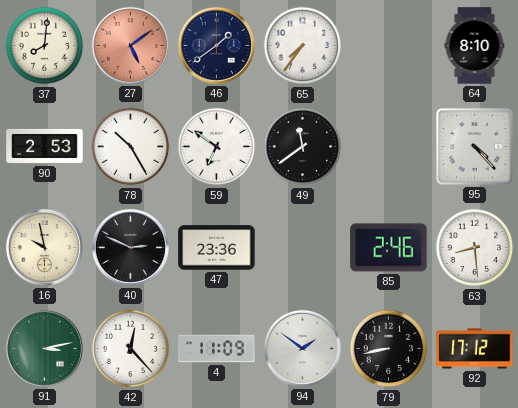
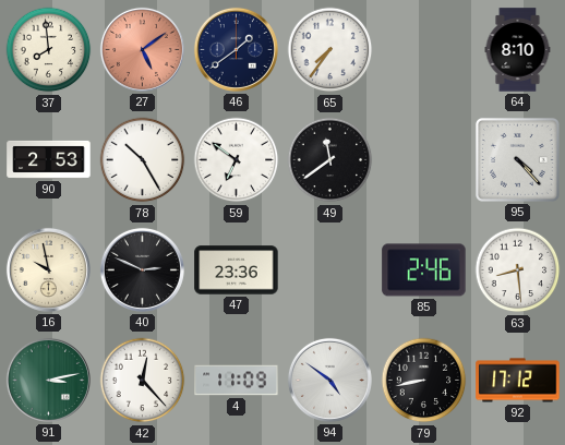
37: 8:01 -> 7:59 (49, 50)
94: 1:51 -> 4:51 (329, 380)
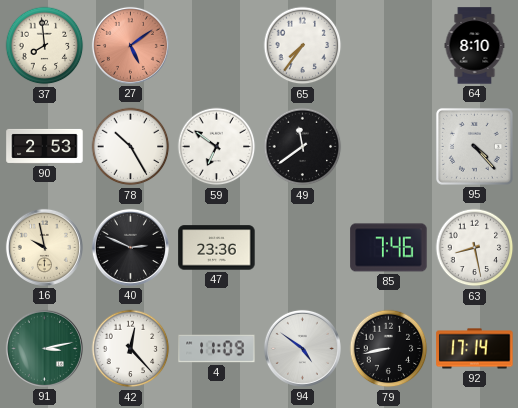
46: 1:39 -> none (236, 49)
85: 2:46 -> 7:46 (389, 248)
63: 8:29 -> 8:28 (475, 248)
92: 17:12 -> 17:14 (475, 349)
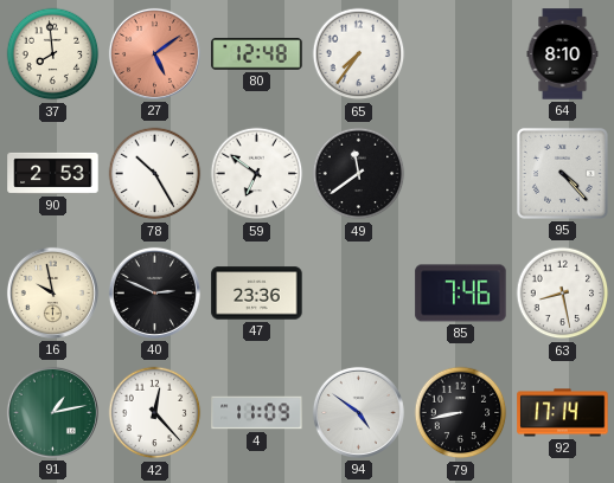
80: none -> 12:48 (257, 54)
91: 3:13 -> 1:13 (52, 412)
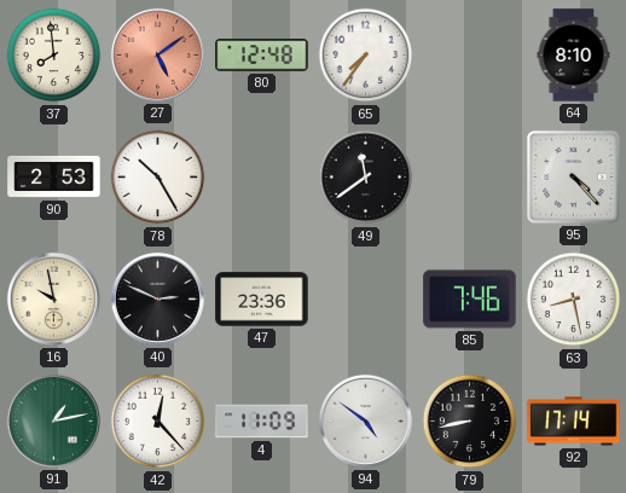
59: 6:51 -> none (257, 174)
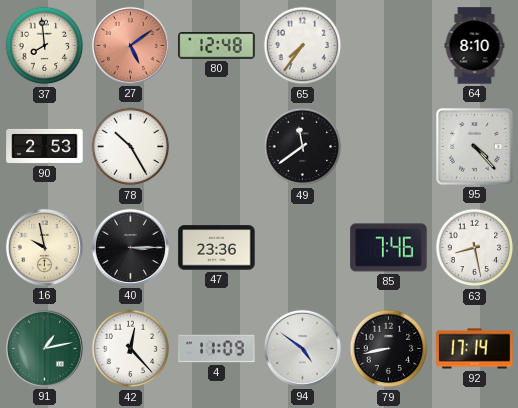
40: 2:49 -> 3:15 (130, 247)
